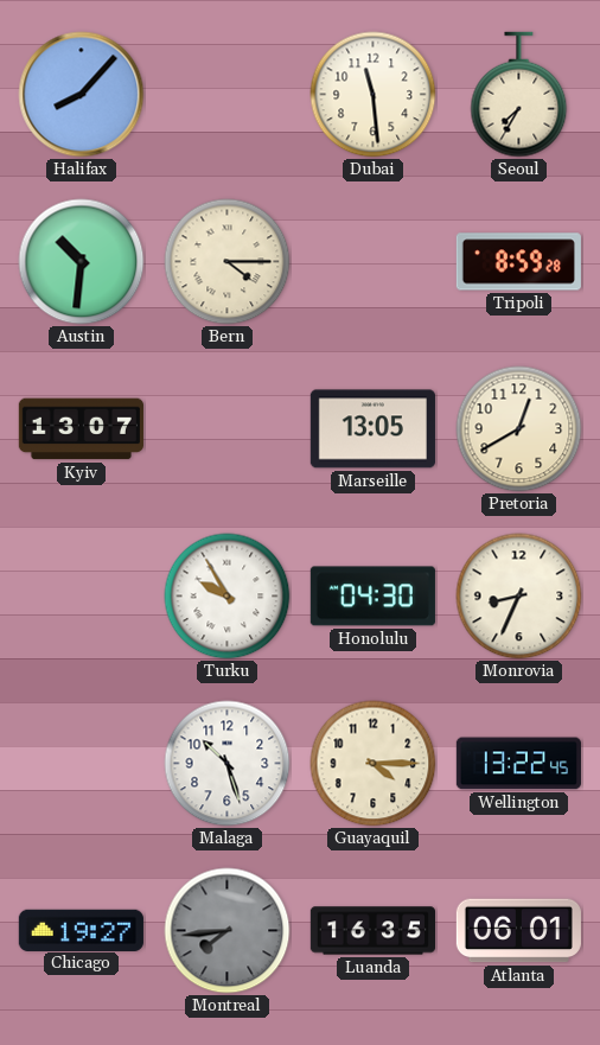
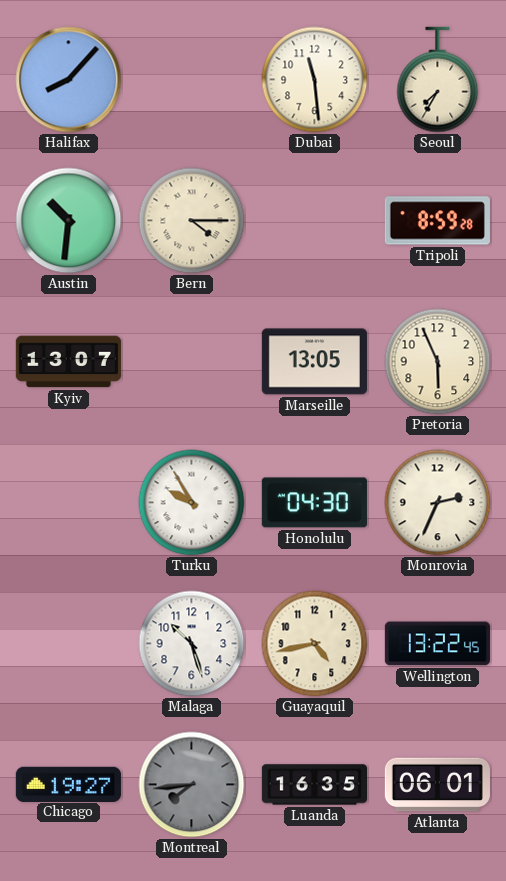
Pretoria: 12:40 -> 5:56 (438, 362)
Monrovia: 8:34 -> 2:34 (438, 503)
Guayaquil: 4:15 -> 4:43 (315, 644)
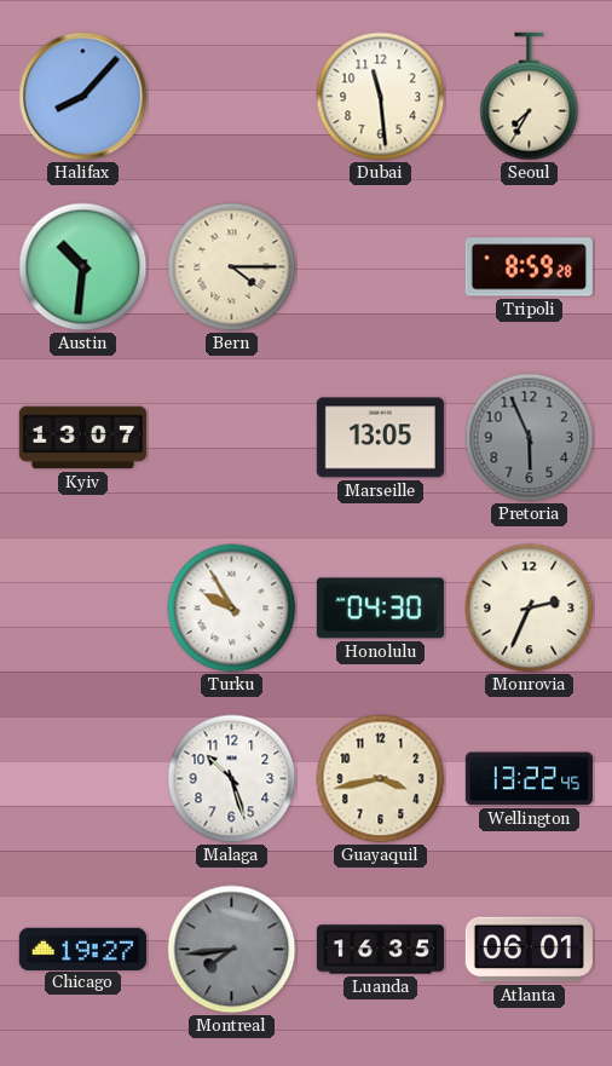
Pretoria dial: cream -> grey (530, 438)
Guayaquil: 4:43 -> 3:43 (381, 779)
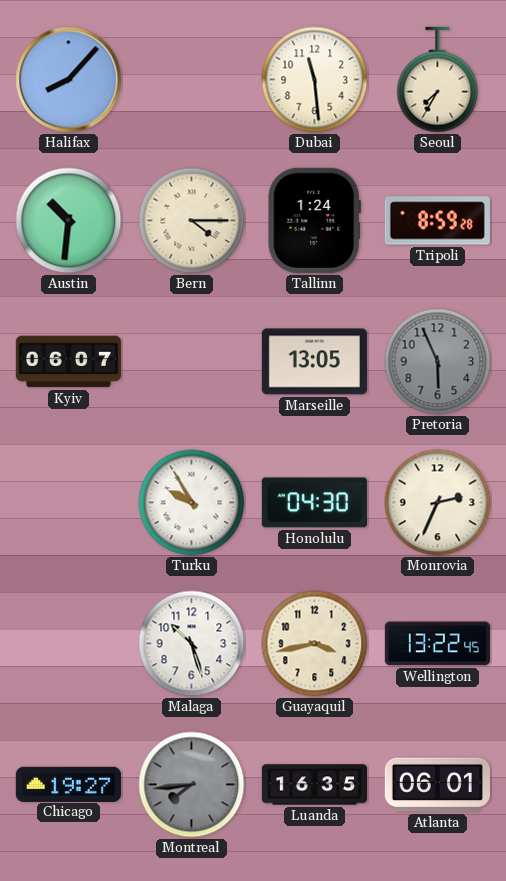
Tallinn: none -> 1:24 (314, 220)
Kyiv: 13:07 -> 06:07 (68, 362)
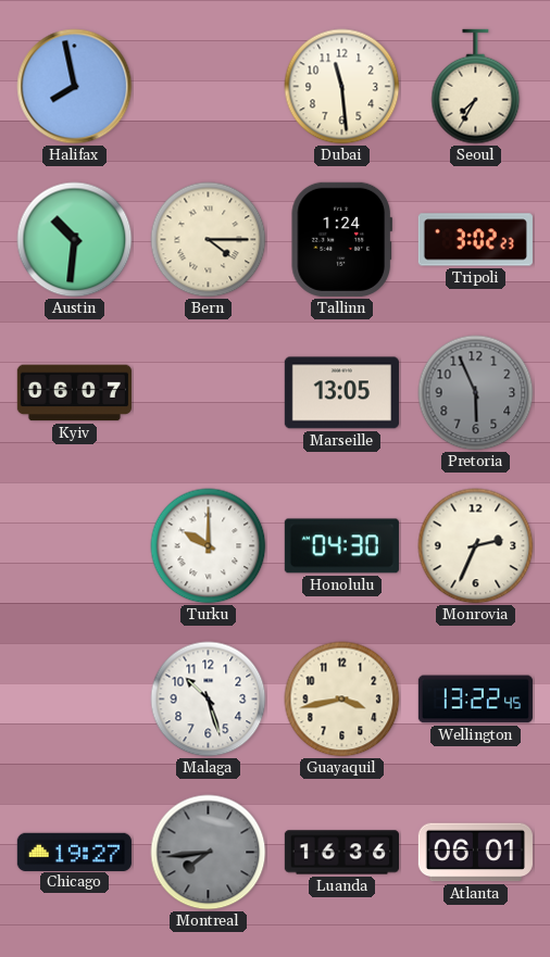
Halifax: 8:07 -> 7:58 (75, 87)
Tripoli: 8:59 -> 3:02 (475, 240)
Turku: 9:55 -> 10:00 (209, 546)
Luanda: 16:35 -> 16:36 (341, 853)
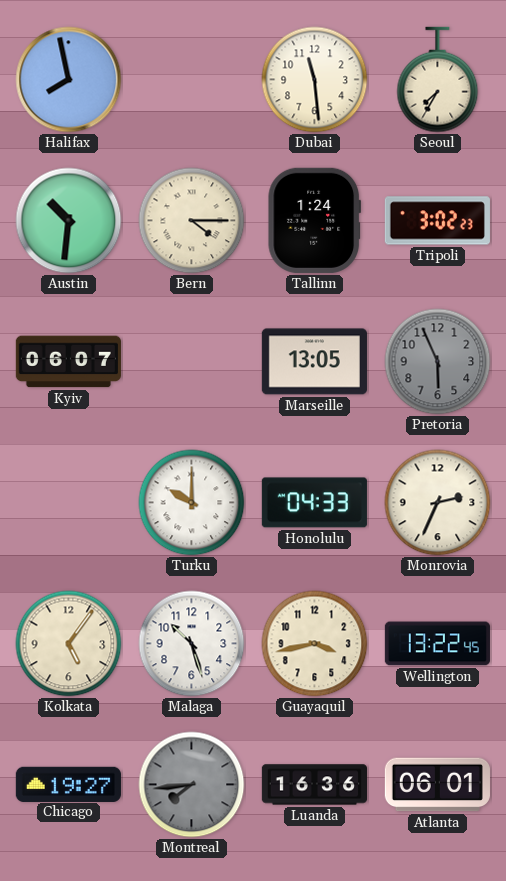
Honolulu: 04:30 -> 04:33 (314, 503)
Kolkata: none -> 5:06 (69, 644)
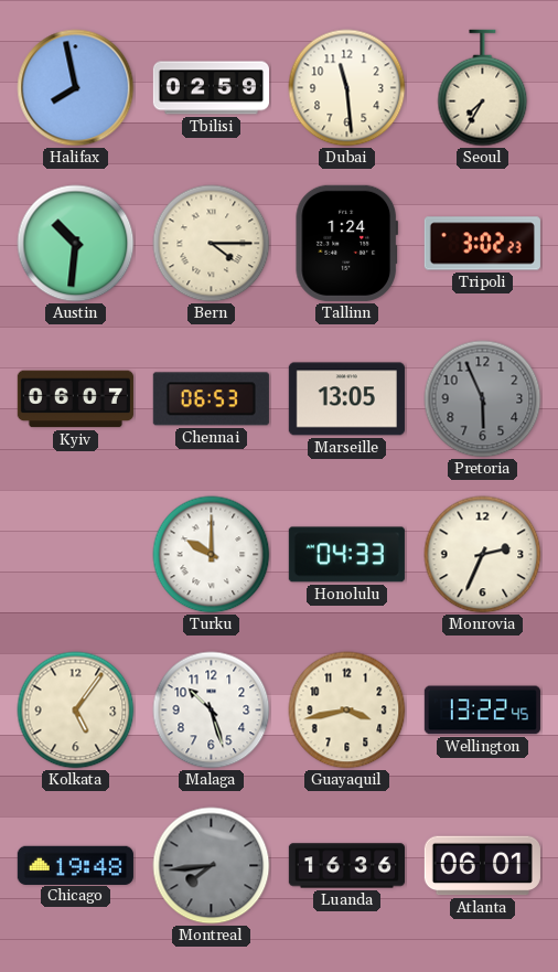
Tbilisi: none -> 02:59 (211, 88)
Chennai: none -> 06:53 (211, 399)
Chicago: 19:27 -> 19:48 (75, 865)
